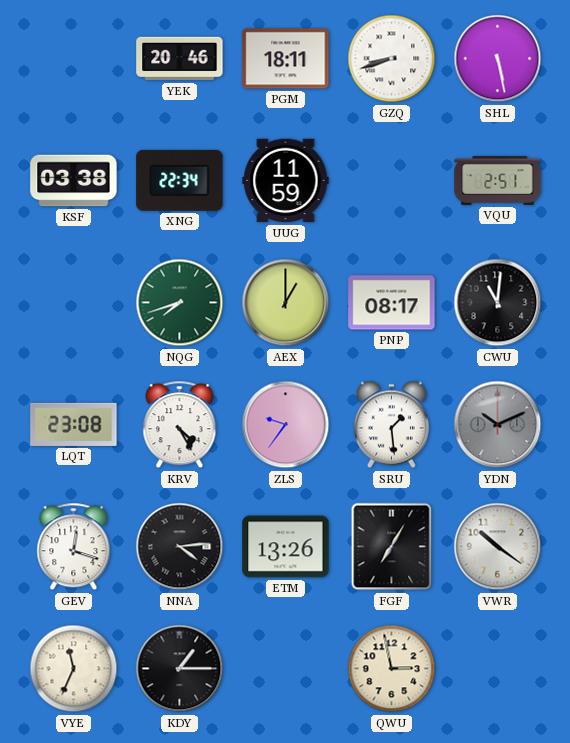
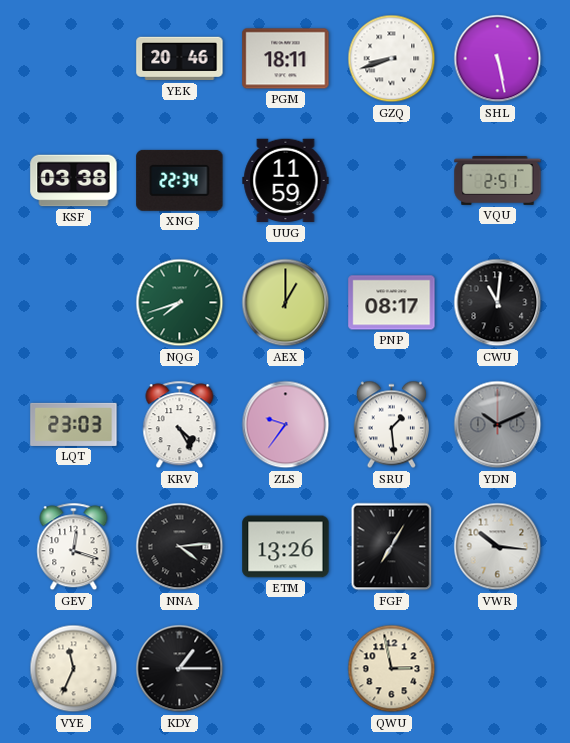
LQT: 23:08 -> 23:03 (74, 424)
VWR: 10:21 -> 10:16 (498, 547)
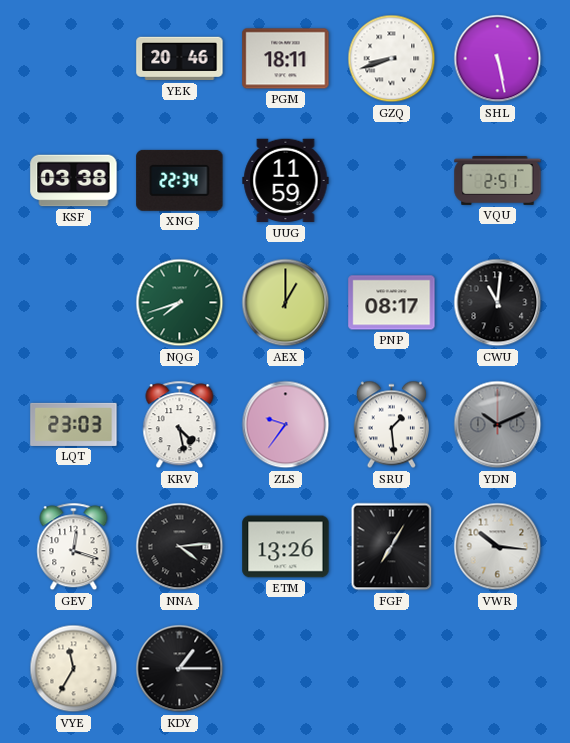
KRV: 4:25 -> 4:28 (180, 425)
VYE: 11:34 -> 11:35 (74, 669)
QWU: 2:58 -> none (392, 669)
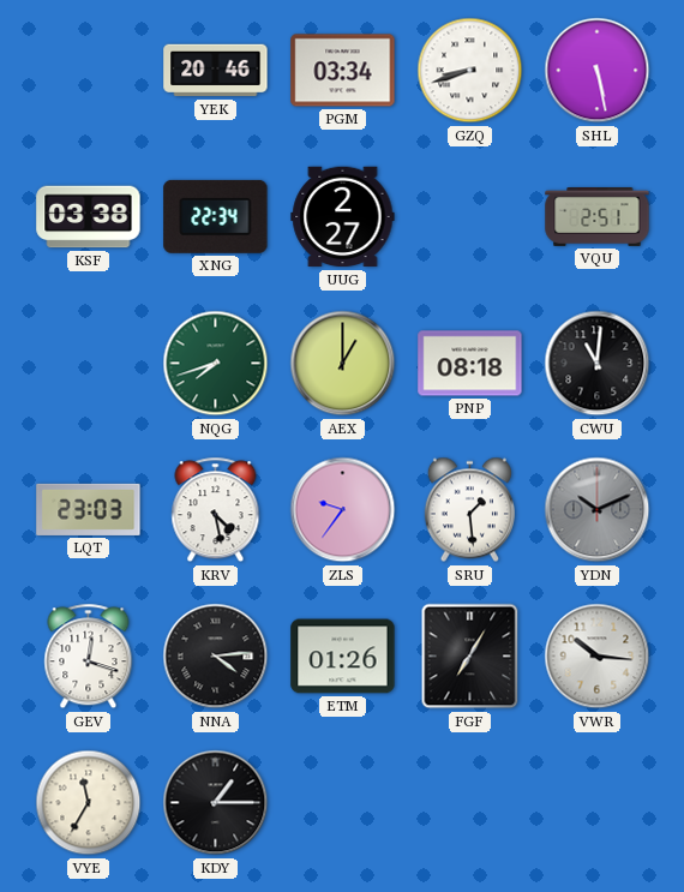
PGM: 18:11 -> 03:34 (343, 71)
UUG: 11:59 -> 2:27 (343, 217)
PNP: 08:17 -> 08:18 (470, 364)
ETM: 13:26 -> 01:26 (343, 657)
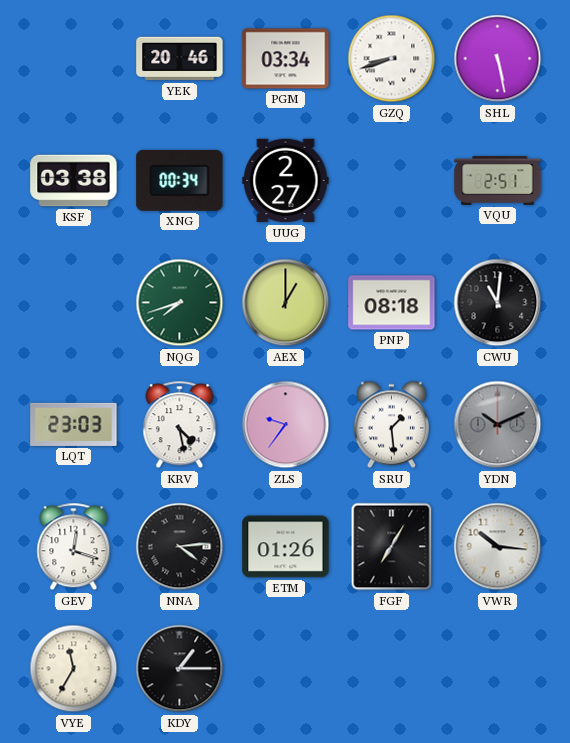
XNG: 22:34 -> 00:34 (180, 180)
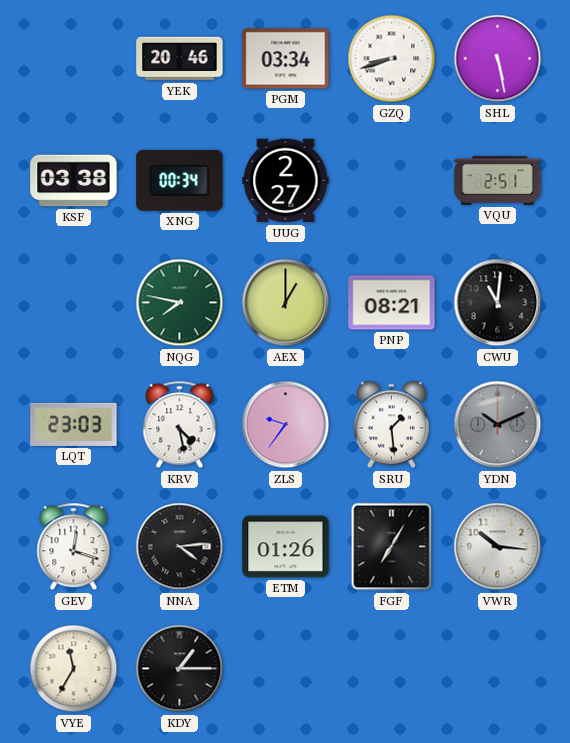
NQG: 7:42 -> 7:47 (180, 303)
PNP: 08:18 -> 08:21 (392, 303)
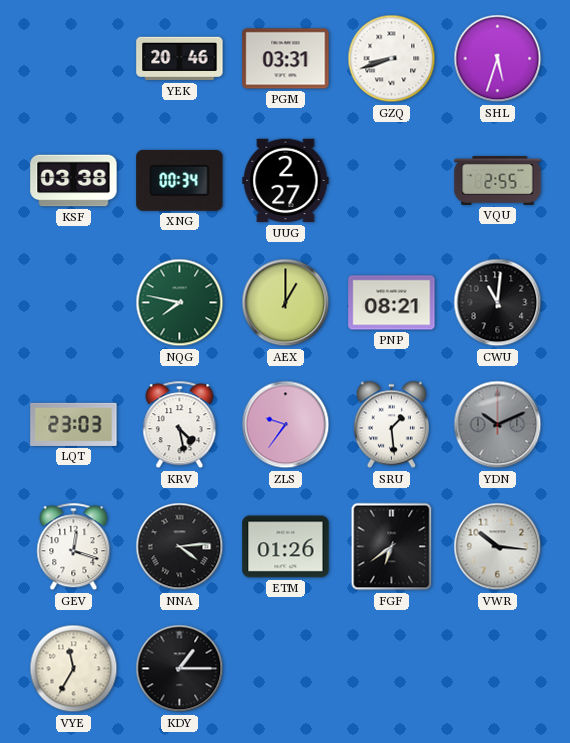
PGM: 03:34 -> 03:31 (286, 59)
SHL: 5:28 -> 5:33 (498, 59)
VQU: 2:51 -> 2:55 (498, 181)
FGF: 7:05 -> 6:39 (392, 547)
